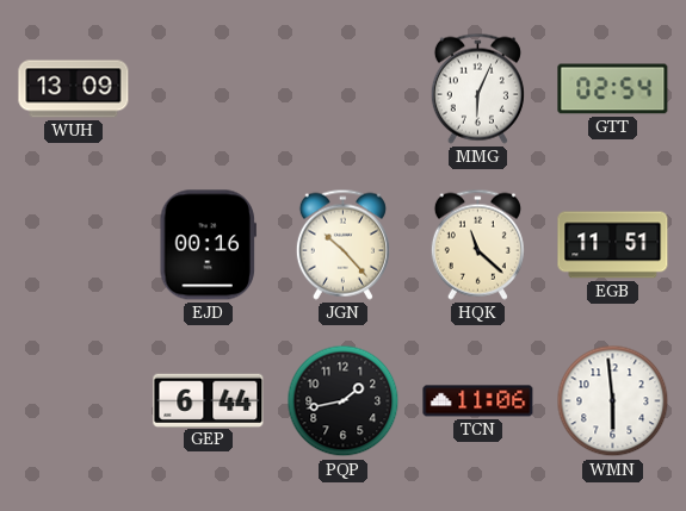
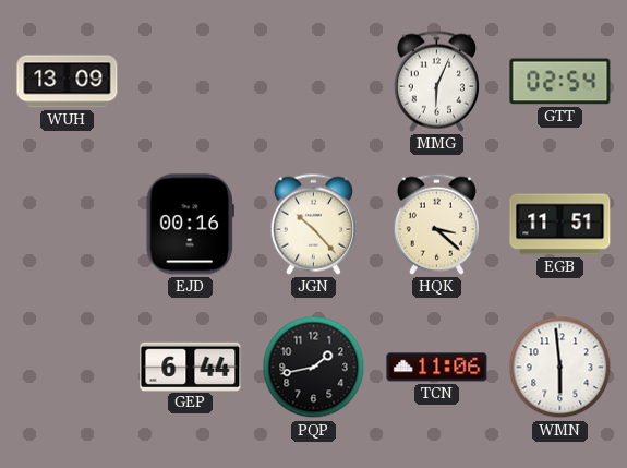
HQK: 11:22 -> 3:22 (436, 224)
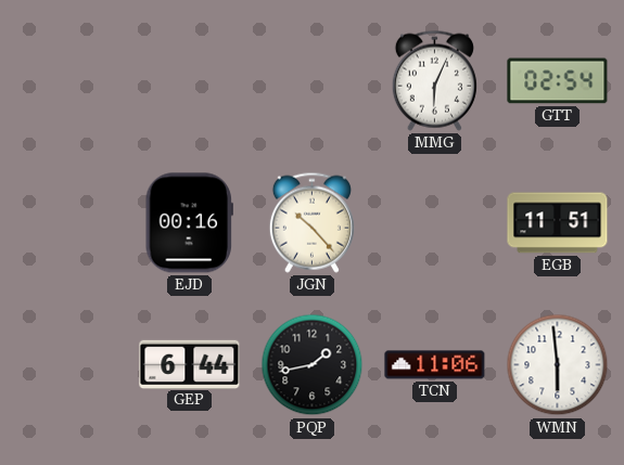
WUH: 13:09 -> none (68, 82)
HQK: 3:22 -> none (436, 224)
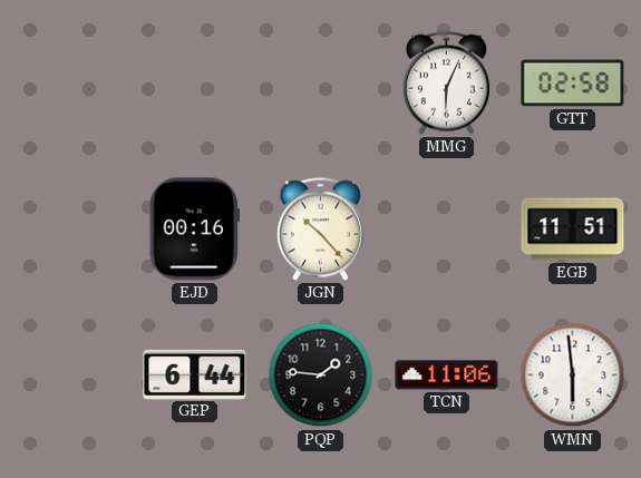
GTT: 02:54 -> 02:58 (573, 84)
PQP: 1:43 -> 1:46 (321, 375)
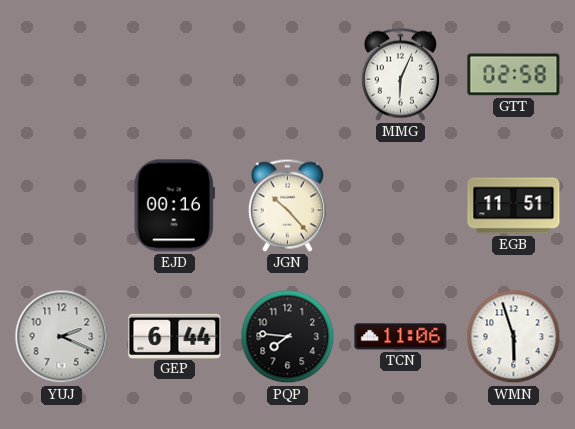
YUJ: none -> 2:19 (62, 337)
PQP: 1:46 -> 7:46 (288, 337)
WMN: 5:59 -> 5:57 (514, 337)
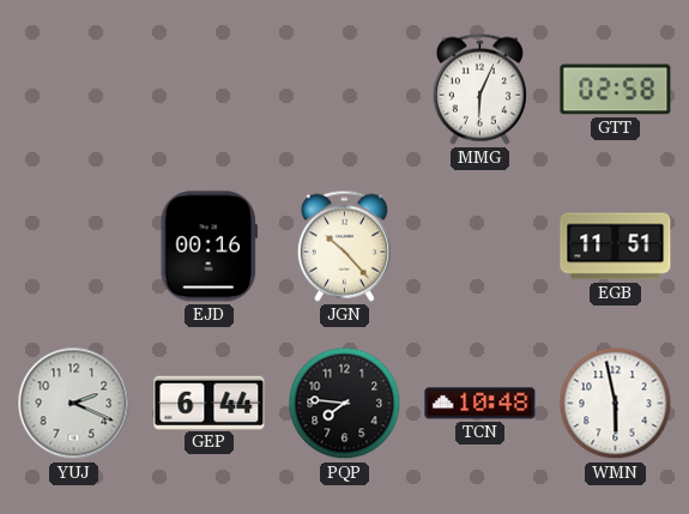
TCN: 11:06 -> 10:48 (481, 404)
WMN: 5:57 -> 5:58 (616, 404)
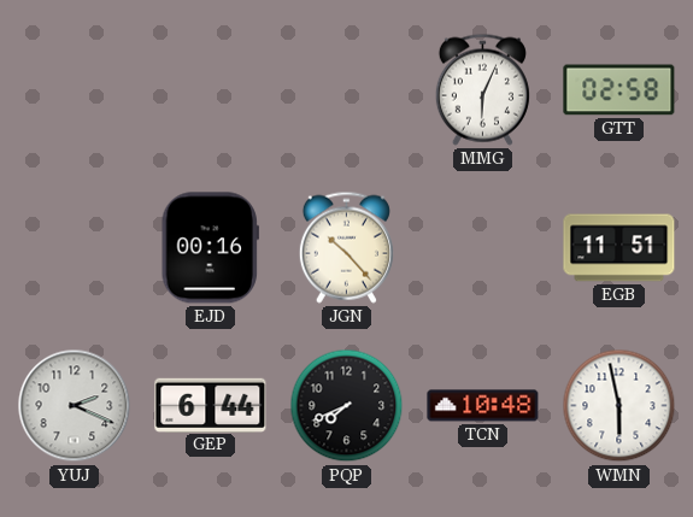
PQP: 7:46 -> 7:41 (347, 406)
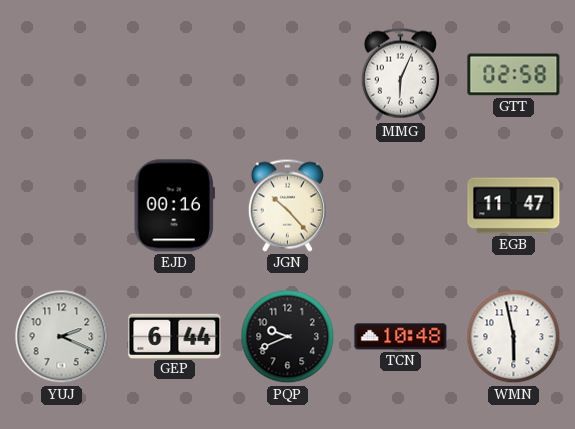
EGB: 11:51 -> 11:47 (514, 206)
PQP: 7:41 -> 9:41 (288, 337)
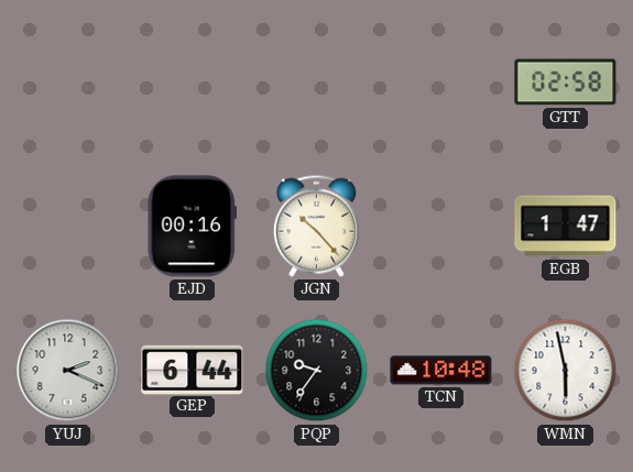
MMG: 6:04 -> none (400, 74)
EGB: 11:47 -> 1:47 (566, 227)
PQP: 9:41 -> 9:36 (317, 371)
